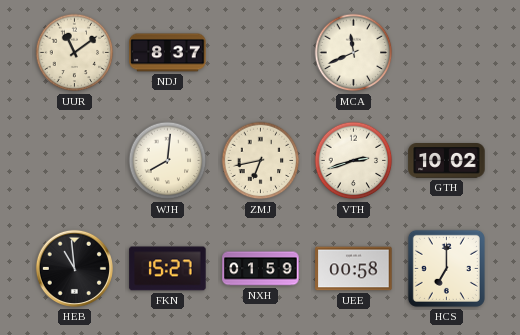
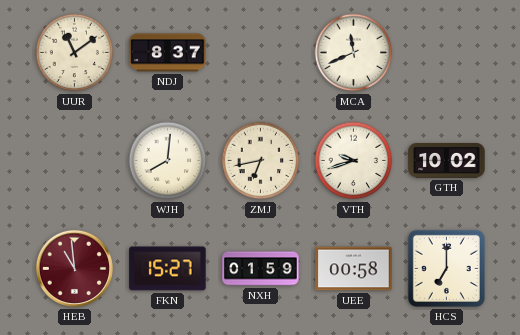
VTH: 2:42 -> 9:42 (354, 161)
HEB dial: black -> burgundy (74, 268)
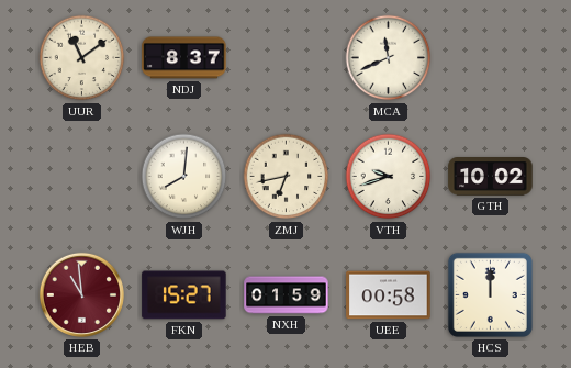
HCS: 7:00 -> 12:00 (490, 294)
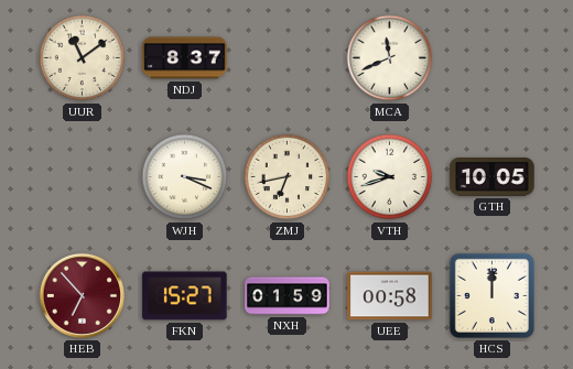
WJH: 8:01 -> 3:19 (185, 177)
GTH: 10:02 -> 10:05 (493, 177)
HEB: 10:59 -> 6:53 (82, 295)
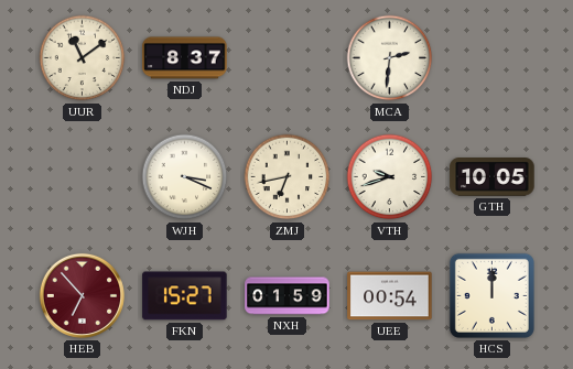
MCA: 11:41 -> 2:31 (390, 58)
UEE: 00:58 -> 00:54 (390, 296)
